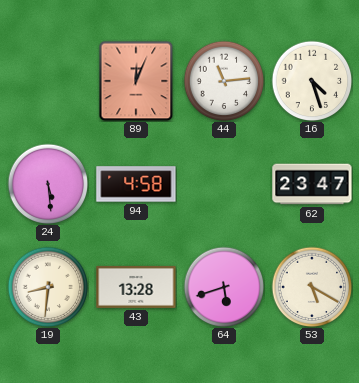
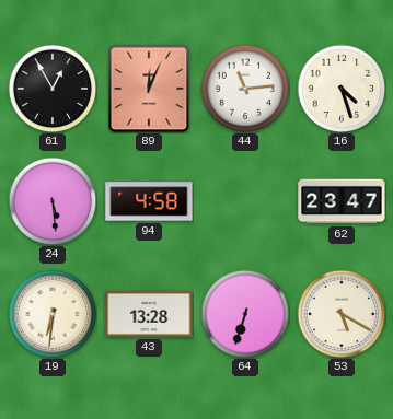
61: none -> 12:55 (53, 89)
19: 8:31 -> 6:31 (53, 314)
64: 5:42 -> 6:33 (245, 314)
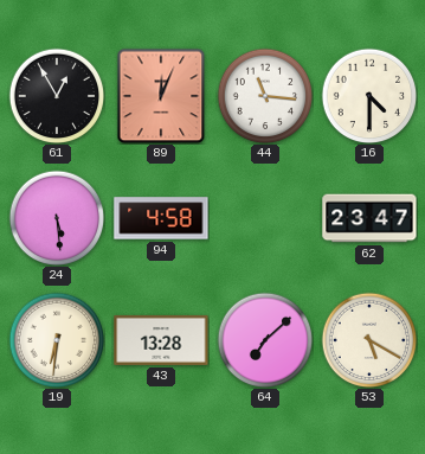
44: 11:14 -> 11:16 (265, 96)
16: 4:27 -> 4:30 (369, 96)
64: 6:33 -> 7:08 (265, 340)
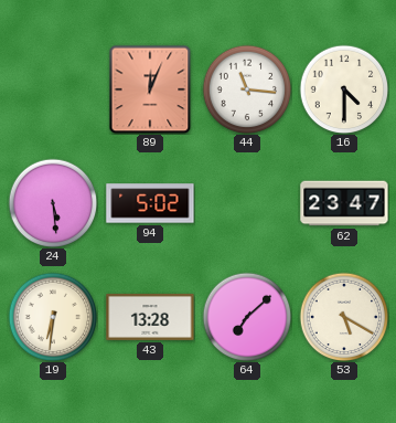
61: 12:55 -> none (57, 96)
94: 4:58 -> 5:02 (150, 203)
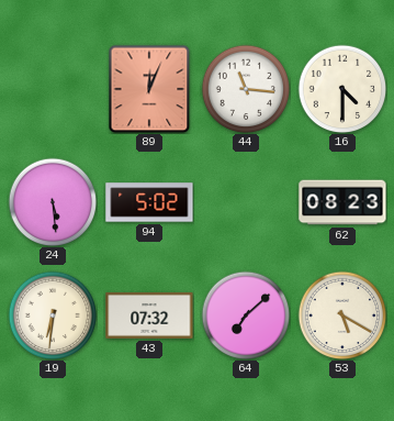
62: 23:47 -> 08:23 (342, 202)
43: 13:28 -> 07:32 (149, 315)
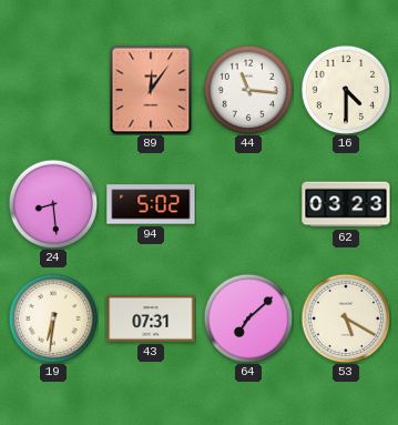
89: 12:04 -> 12:06 (151, 90)
24: 5:29 -> 8:29 (53, 204)
62: 08:23 -> 03:23 (346, 204)
43: 07:32 -> 07:31 (151, 318)
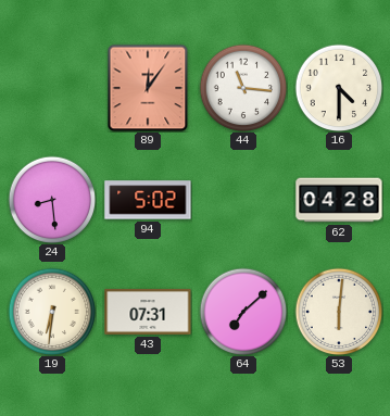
62: 03:23 -> 04:28 (339, 200)
53: 5:20 -> 6:01 (339, 312)
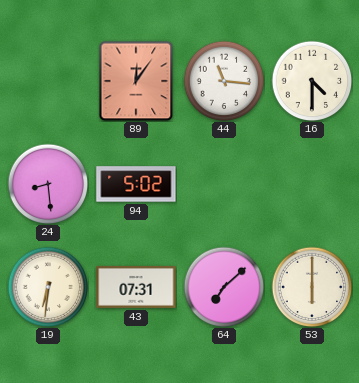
62: 04:28 -> none (339, 200)
53: 6:01 -> 6:00 (312, 287)
